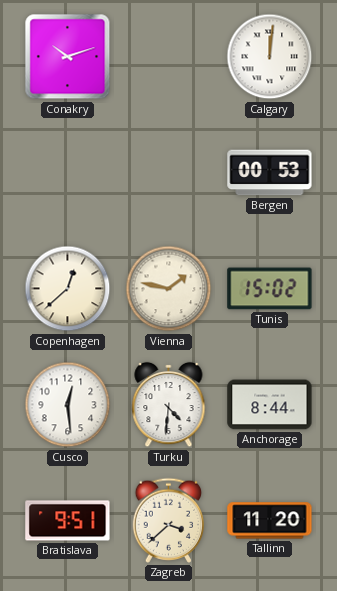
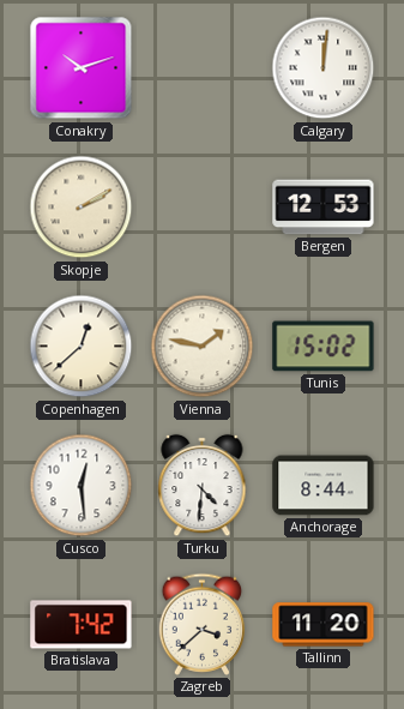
Skopje: none -> 2:10 (82, 208)
Bergen: 00:53 -> 12:53 (324, 208)
Bratislava: 9:51 -> 7:42 (82, 625)
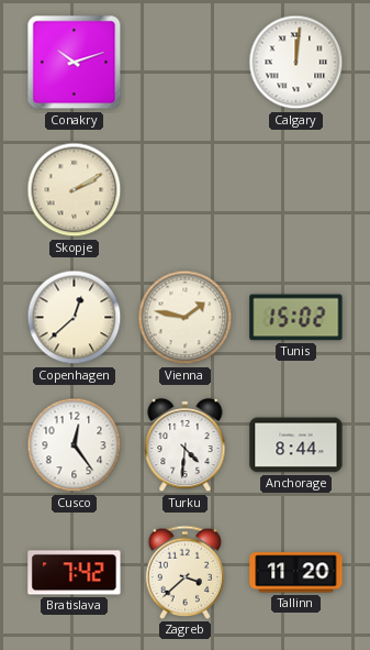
Bergen: 12:53 -> none (324, 208)
Cusco: 12:29 -> 12:24 (75, 445)
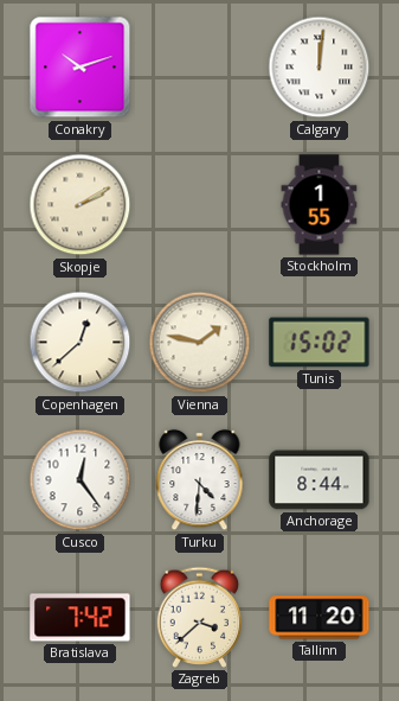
Stockholm: none -> 1:55 (320, 205)
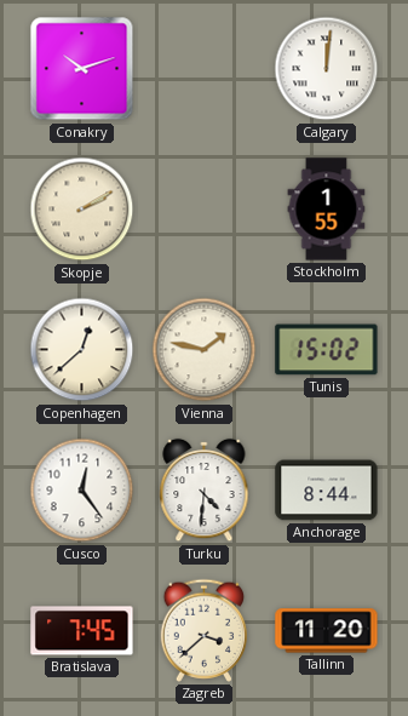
Bratislava: 7:42 -> 7:45 (82, 631)
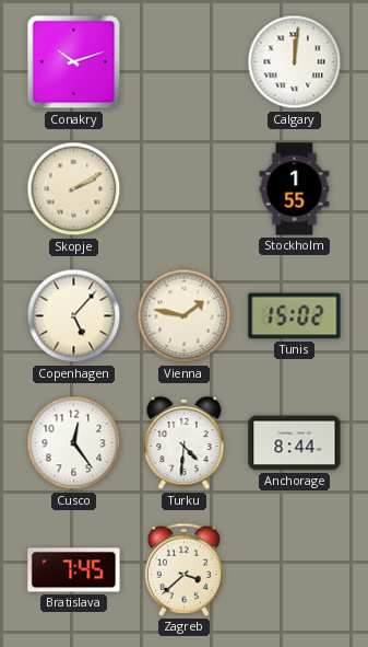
Copenhagen: 12:38 -> 5:07 (74, 316)
Tallinn: 11:20 -> none (327, 631)
